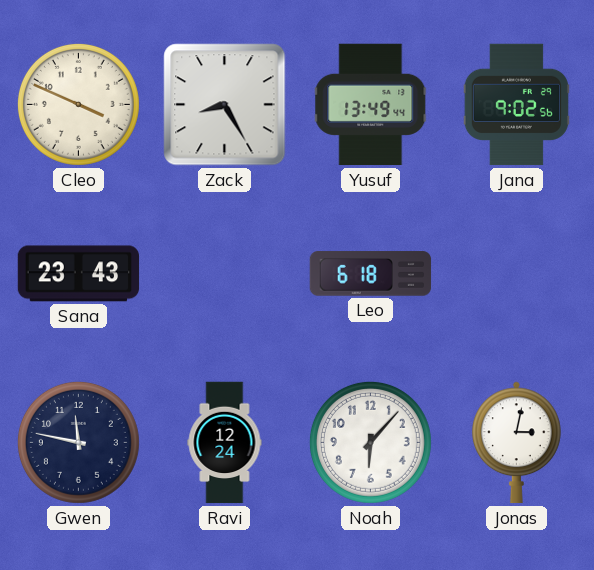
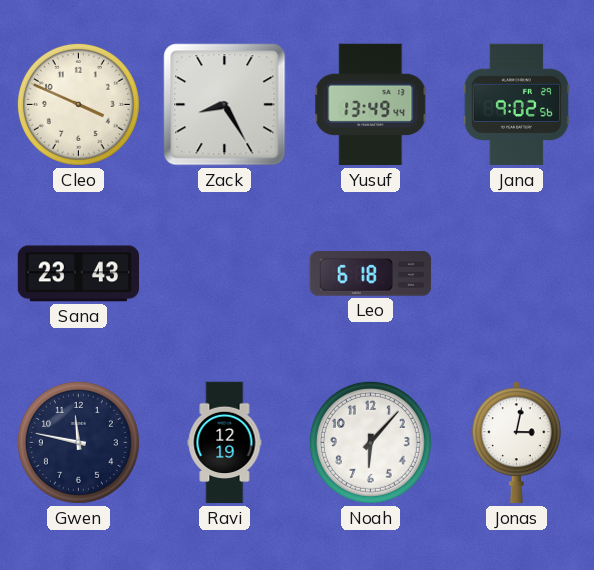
Ravi: 12:24 -> 12:19 (225, 443)
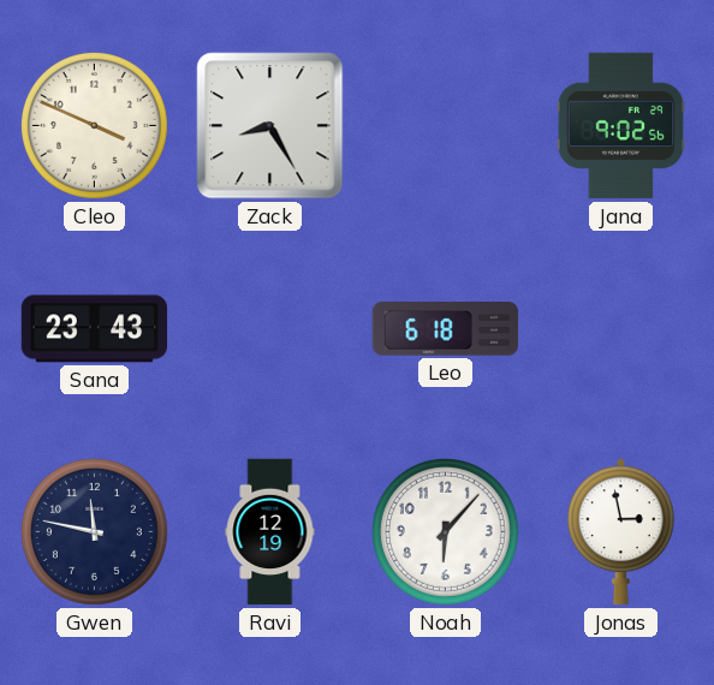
Yusuf: 13:49 -> none (371, 105)
Jonas: 3:02 -> 2:58 (620, 532)
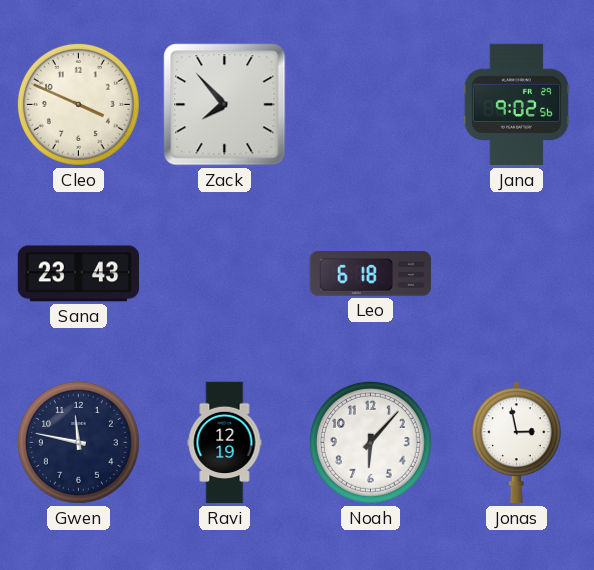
Zack: 8:25 -> 7:53 (225, 105)
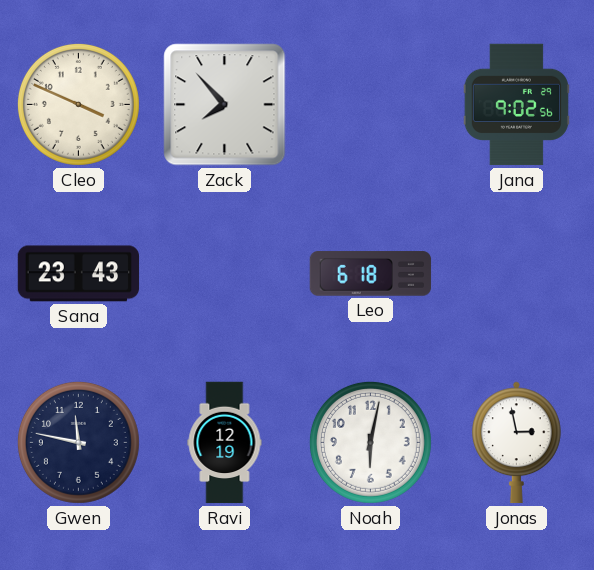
Noah: 6:07 -> 6:02 (370, 442)
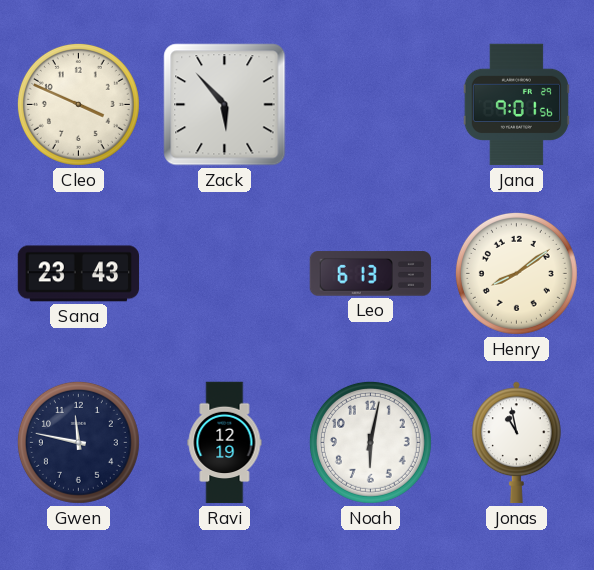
Zack: 7:53 -> 5:53 (225, 105)
Jana: 9:02 -> 9:01 (516, 105)
Leo: 6:18 -> 6:13 (371, 274)
Henry: none -> 8:09 (516, 273)
Jonas: 2:58 -> 10:58 (516, 443)
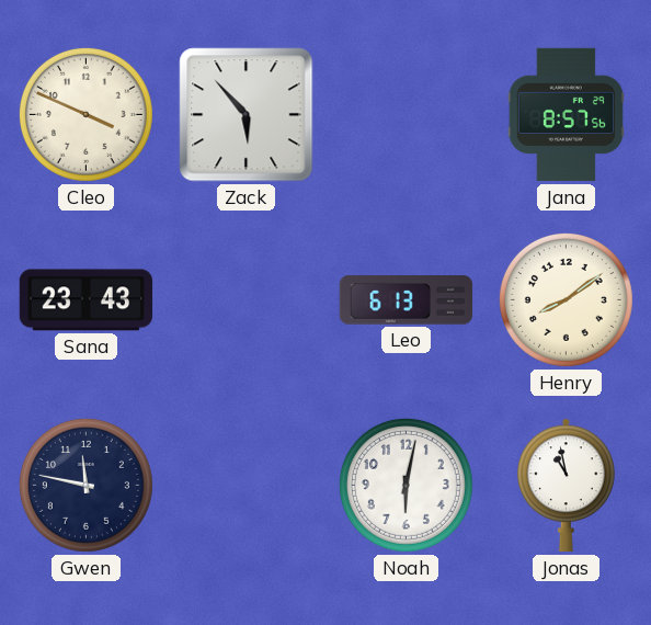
Jana: 9:01 -> 8:57 (566, 115)
Ravi: 12:19 -> none (225, 443)
